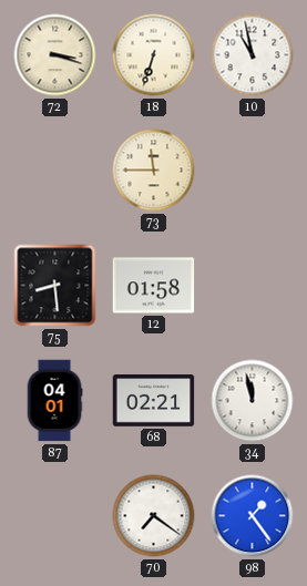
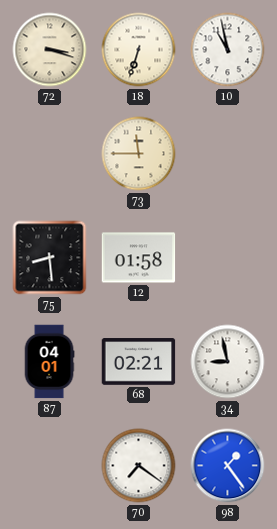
34: 11:58 -> 8:58 (228, 362)
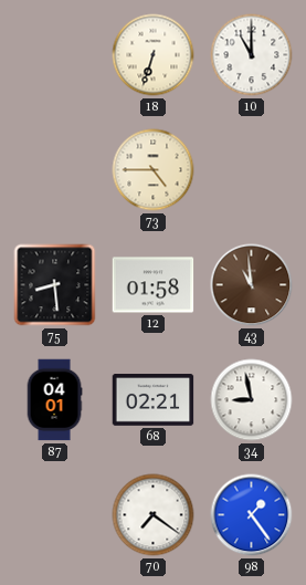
72: 3:18 -> none (50, 50)
10: 10:58 -> 11:00 (252, 55)
73: 11:45 -> 4:45 (154, 170)
43: none -> 10:59 (252, 285)
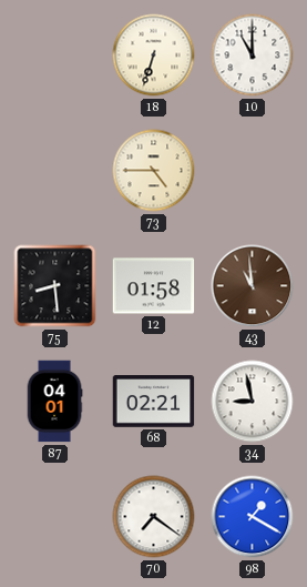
98: 1:24 -> 1:20 (253, 517)
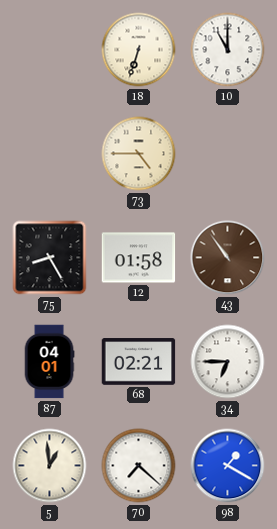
75: 8:29 -> 8:25 (50, 258)
43: 10:59 -> 10:54 (228, 258)
34: 8:58 -> 6:45 (228, 362)
5: none -> 12:59 (50, 466)
70: 7:21 -> 7:22 (139, 466)
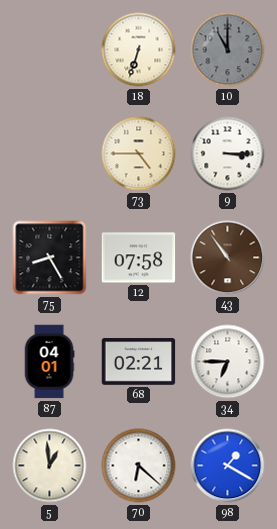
10 dial: white -> grey (228, 50)
9: none -> 3:15 (228, 154)
12: 01:58 -> 07:58 (139, 258)
70: 7:22 -> 6:22 (139, 466)
